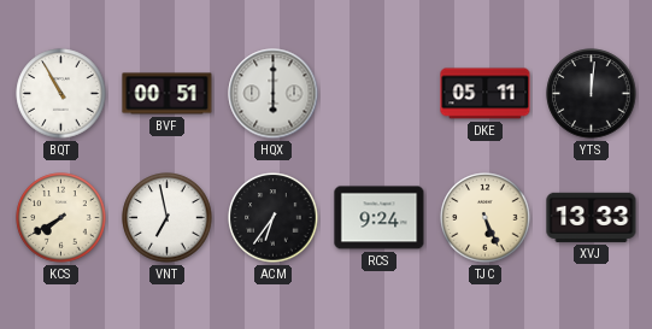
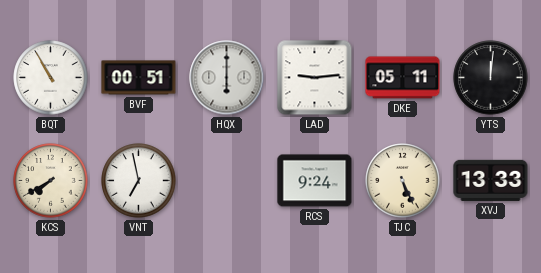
LAD: none -> 9:14 (315, 78)
ACM: 6:36 -> none (274, 218)
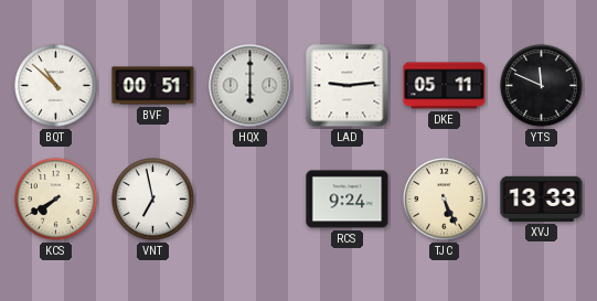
BQT: 10:55 -> 10:52 (56, 86)
YTS: 12:01 -> 11:49 (542, 86)
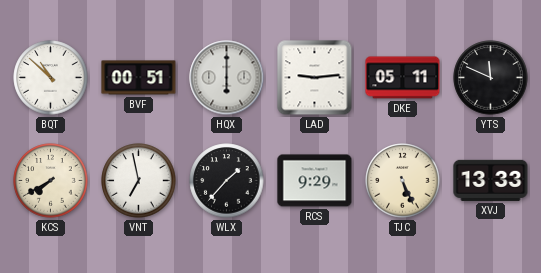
WLX: none -> 1:37 (227, 181)
RCS: 9:24 -> 9:29 (315, 181)
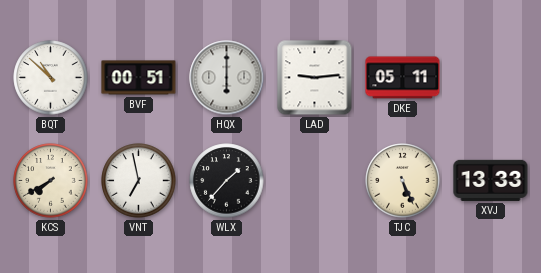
YTS: 11:49 -> none (491, 78)
RCS: 9:29 -> none (315, 181)
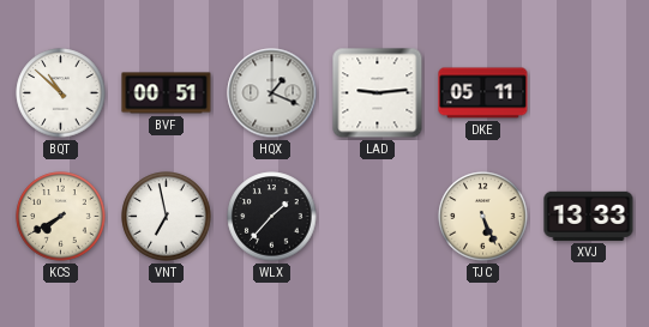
HQX: 6:00 -> 1:19 (272, 93)
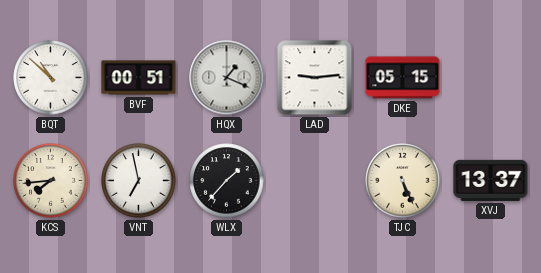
DKE: 05:11 -> 05:15 (403, 78)
KCS: 7:40 -> 7:44 (51, 181)
XVJ: 13:33 -> 13:37 (491, 180)
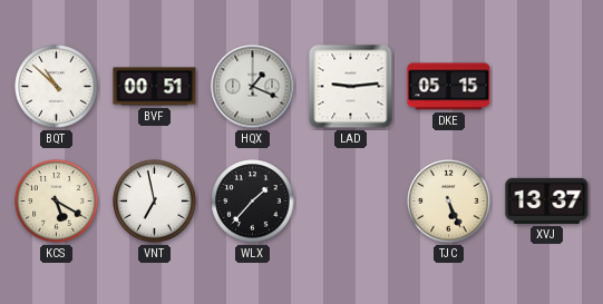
KCS: 7:44 -> 5:20 (57, 202)
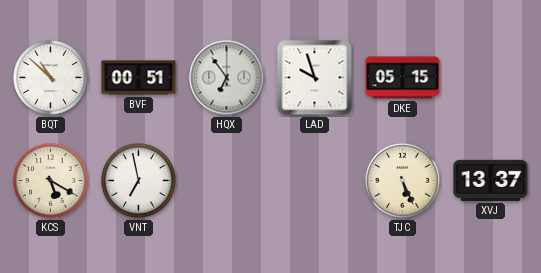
HQX: 1:19 -> 6:54 (227, 78)
LAD: 9:14 -> 9:57 (315, 78)
WLX: 1:37 -> none (253, 202)
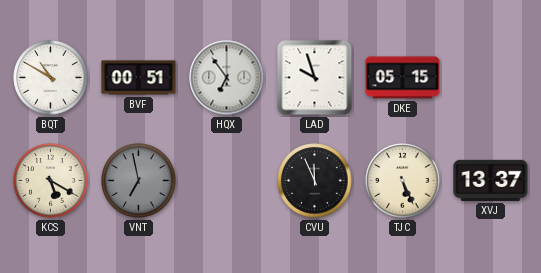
BQT: 10:52 -> 10:50 (51, 78)
VNT dial: white -> grey (139, 181)
CVU: none -> 11:56 (315, 181)
